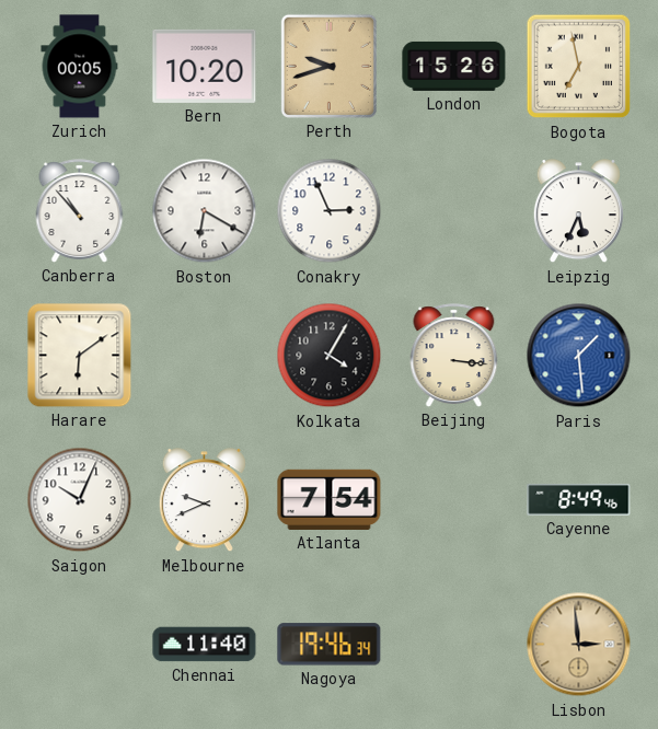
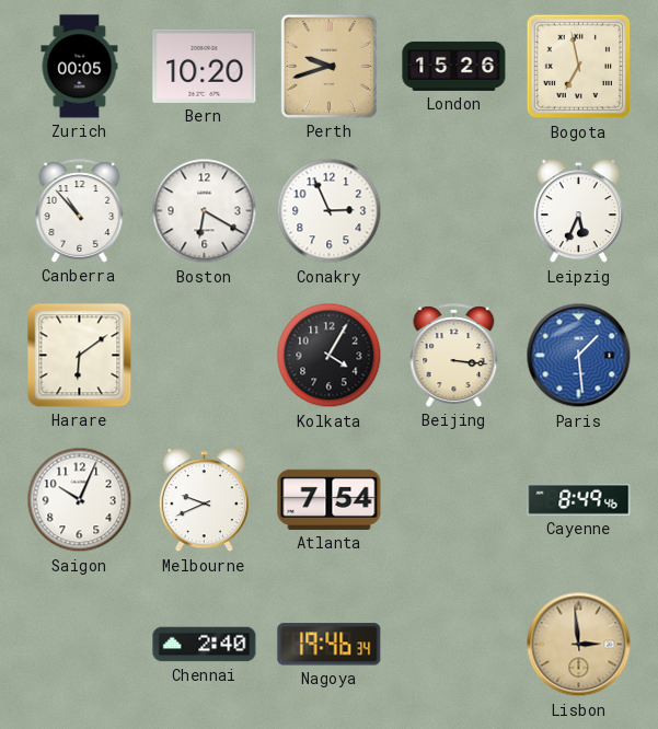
Chennai: 11:40 -> 2:40 (205, 645)
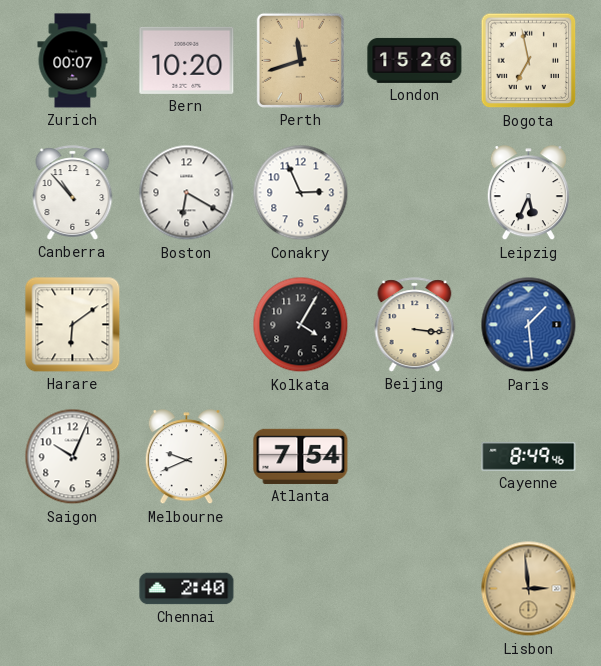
Zurich: 00:05 -> 00:07 (73, 61)
Perth: 9:42 -> 11:42 (300, 60)
Nagoya: 19:46 -> none (330, 645)
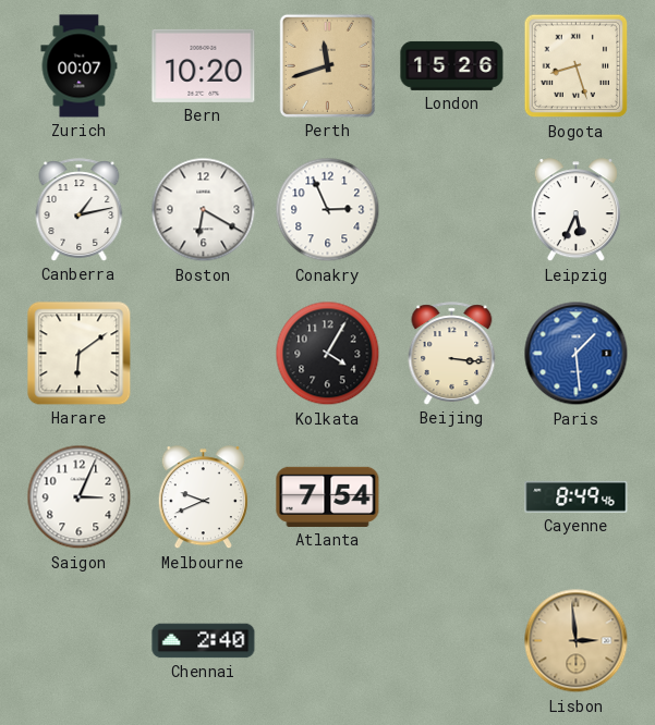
Bogota: 6:58 -> 8:27 (577, 66)
Canberra: 10:53 -> 1:13 (80, 210)
Saigon: 10:04 -> 3:04 (80, 497)
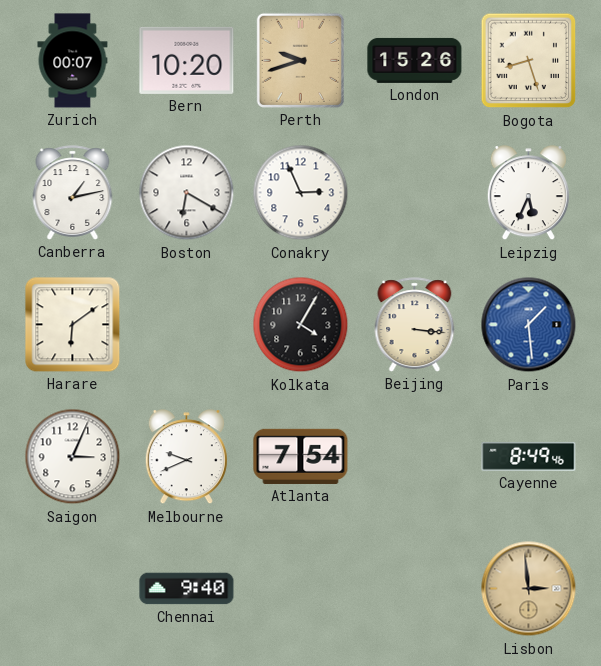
Perth: 11:42 -> 9:42 (300, 60)
Chennai: 2:40 -> 9:40 (187, 589)
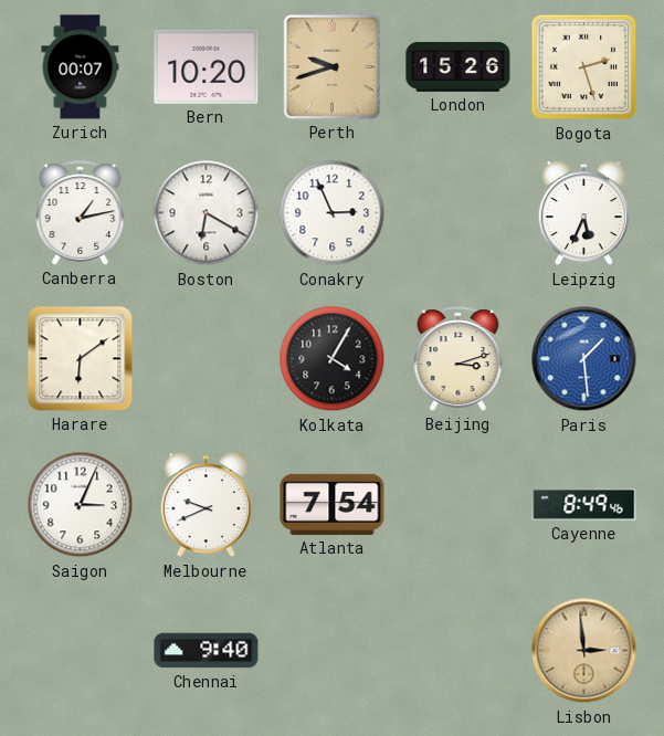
Bogota: 8:27 -> 2:27 (584, 67)
Beijing: 3:16 -> 3:12 (459, 359)
